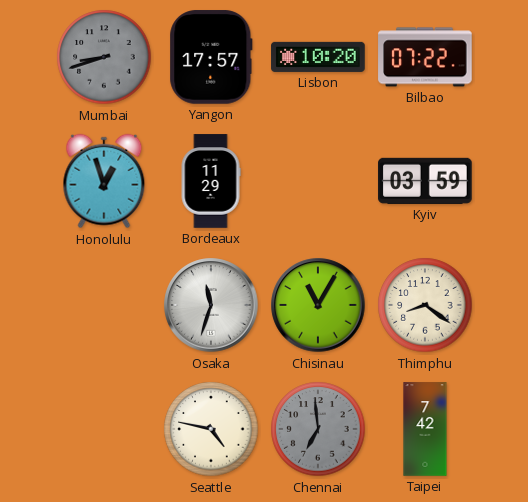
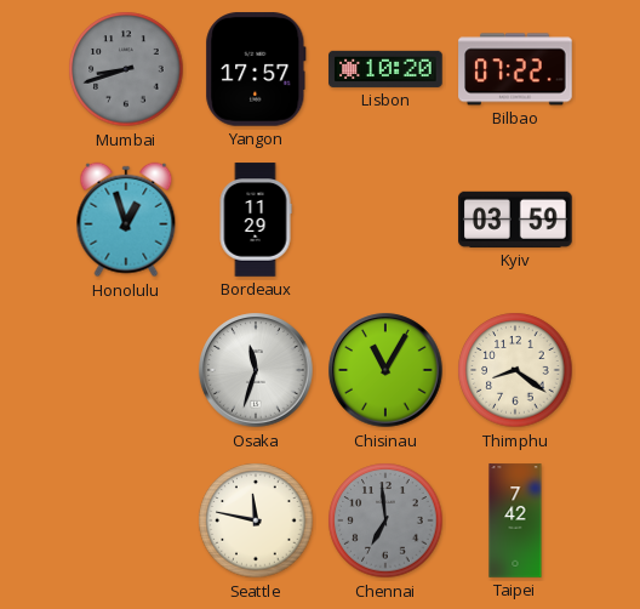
Seattle: 4:47 -> 11:47 (256, 520)
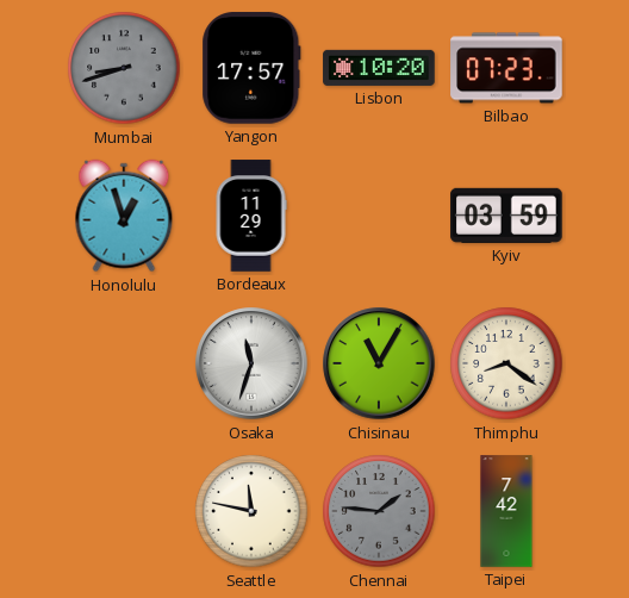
Bilbao: 07:22 -> 07:23 (506, 68)
Chennai: 6:59 -> 1:46 (379, 511)
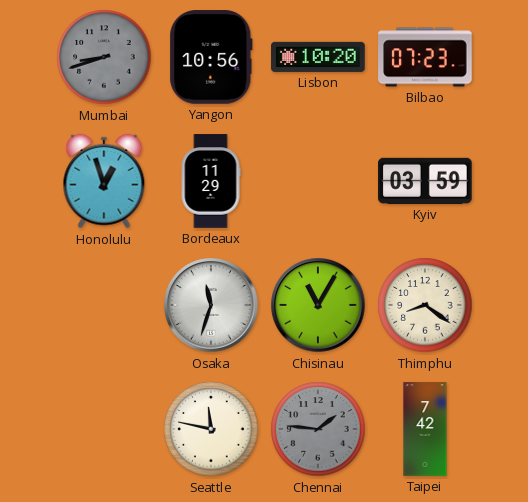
Yangon: 17:57 -> 10:56 (211, 57)
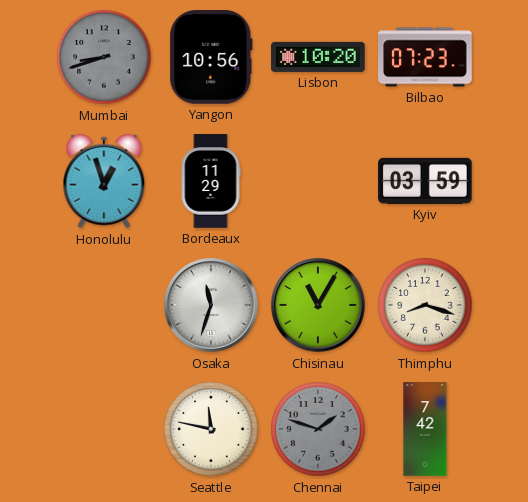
Thimphu: 8:21 -> 8:18 (425, 305)
Chennai: 1:46 -> 1:48 (318, 429)
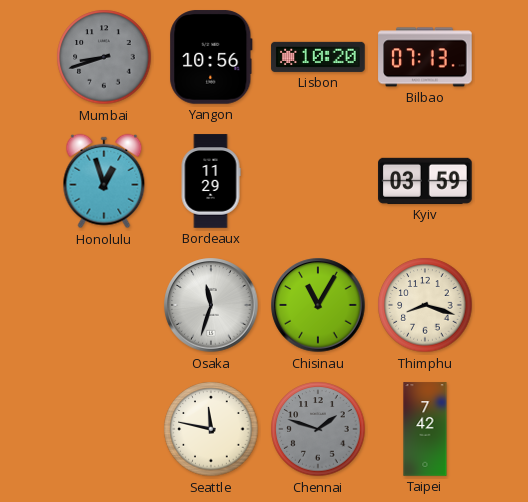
Bilbao: 07:23 -> 07:13 (425, 57)
